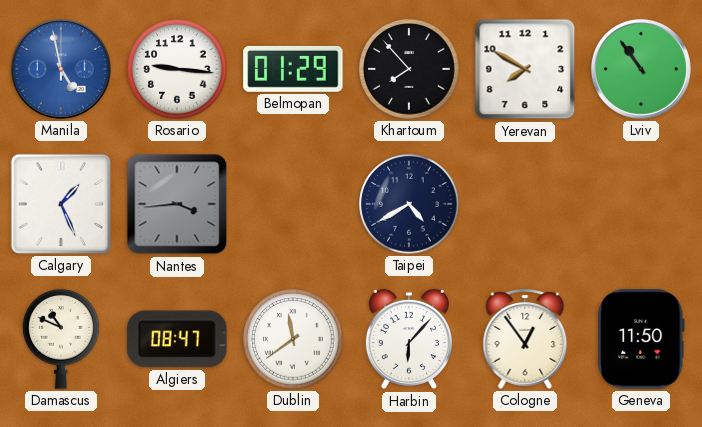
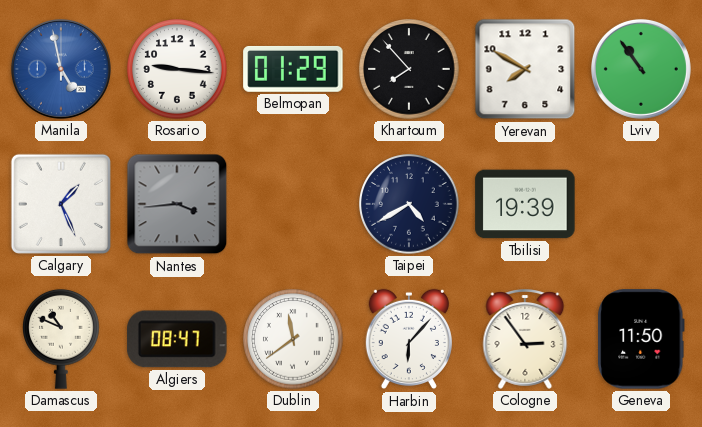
Tbilisi: none -> 19:39 (525, 204)
Cologne: 12:54 -> 2:54 (525, 340)
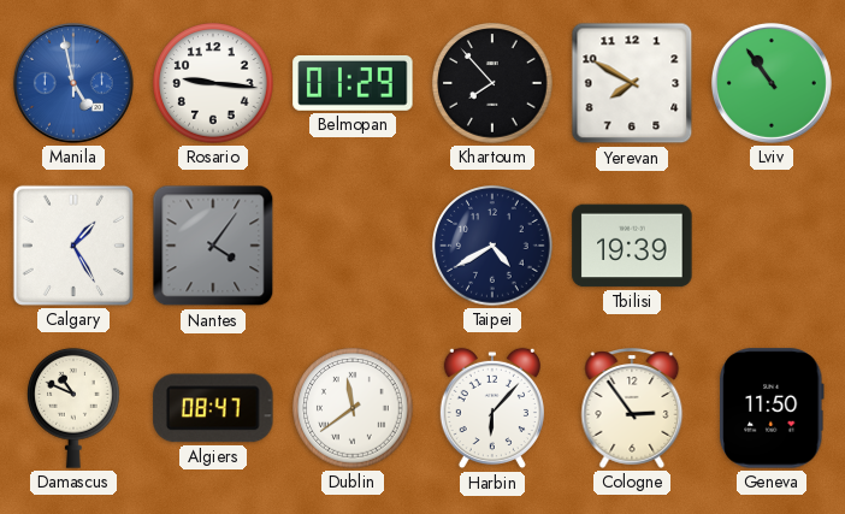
Calgary: 1:26 -> 1:25 (73, 246)
Nantes: 3:44 -> 4:06 (213, 246)
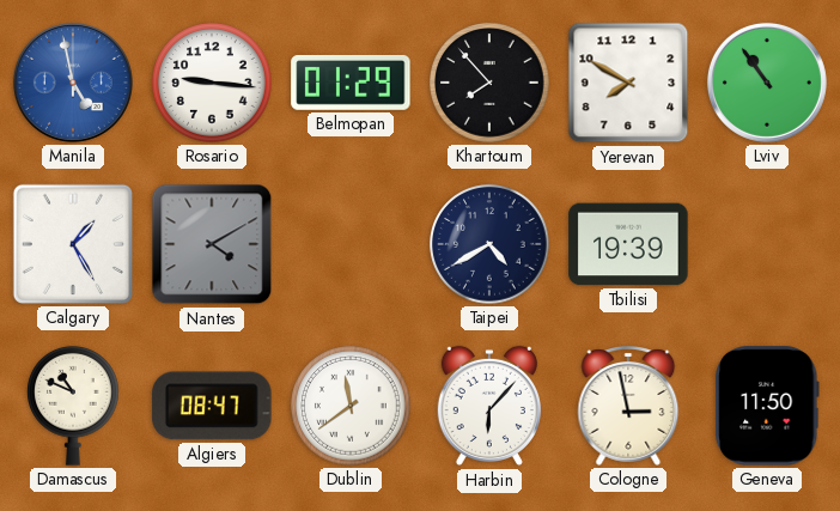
Nantes: 4:06 -> 4:10 (212, 244)
Cologne: 2:54 -> 2:58 (628, 407)
